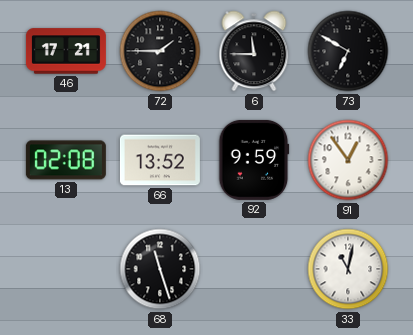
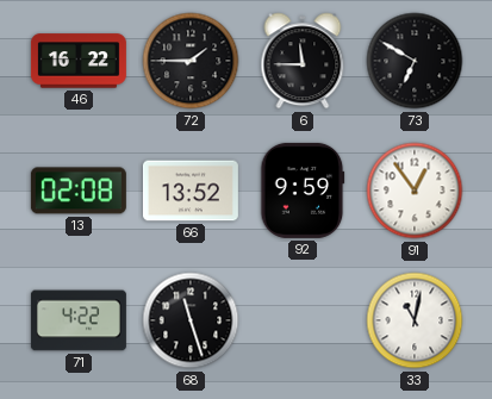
46: 17:21 -> 16:22 (79, 61)
71: none -> 4:22 (79, 320)
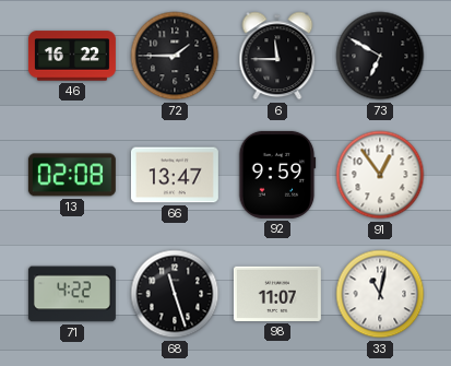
66: 13:52 -> 13:47 (175, 175)
98: none -> 11:07 (277, 294)
